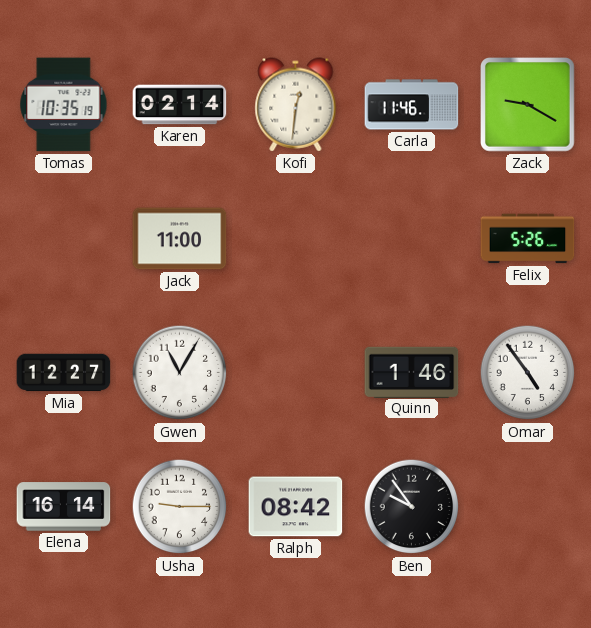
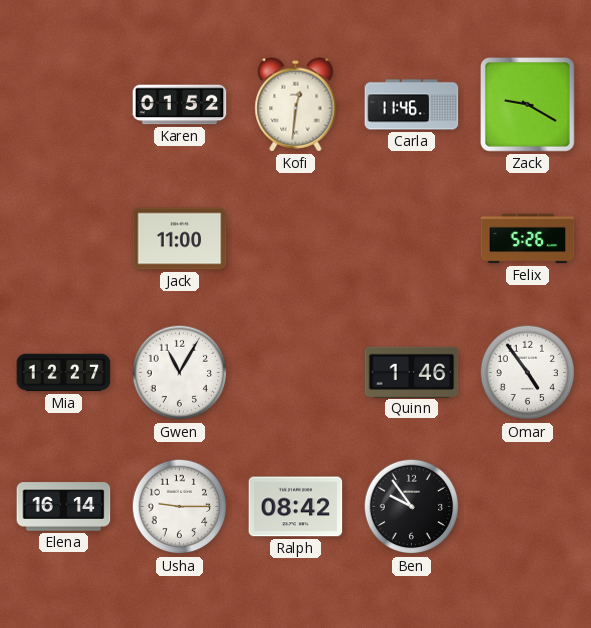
Tomas: 10:35 -> none (64, 105)
Karen: 02:14 -> 01:52 (180, 105)
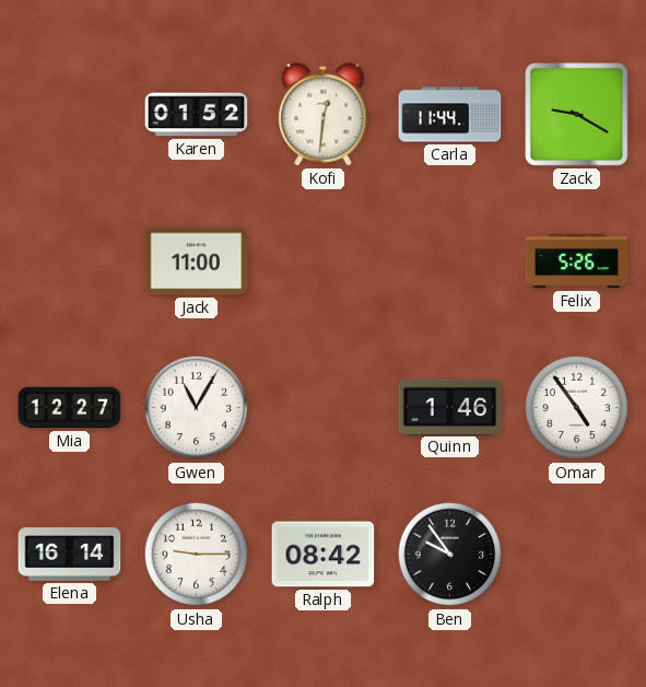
Carla: 11:46 -> 11:44 (450, 115)
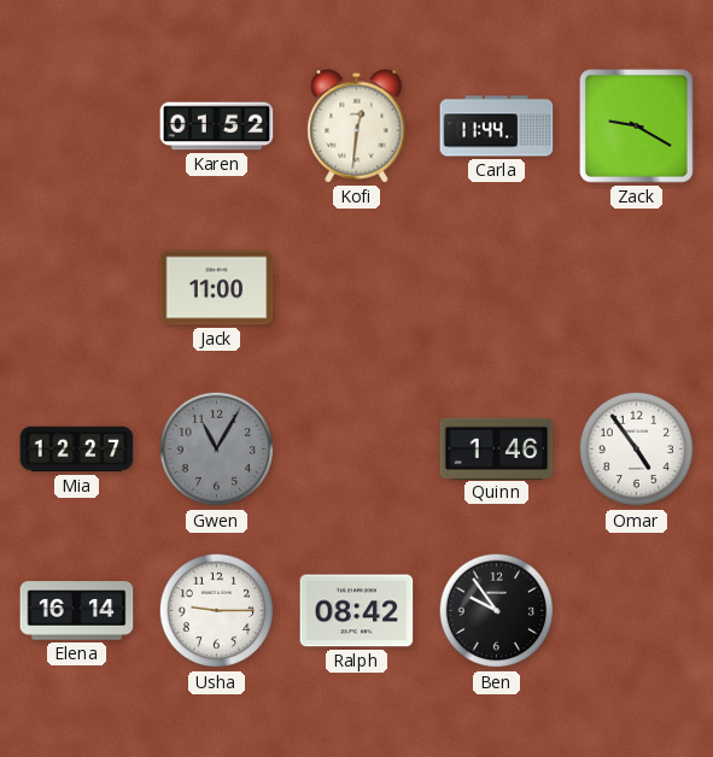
Felix: 5:26 -> none (577, 261)
Gwen dial: white -> grey (217, 450)
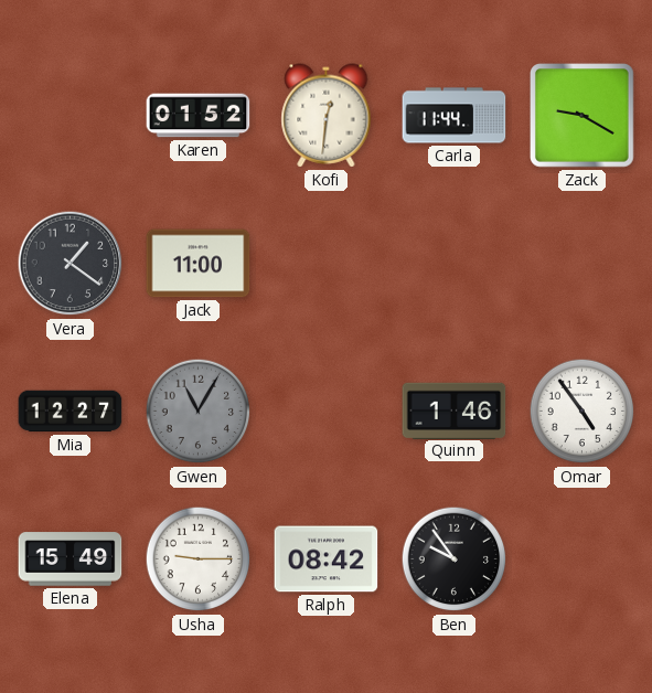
Vera: none -> 1:21 (71, 264)
Elena: 16:14 -> 15:49 (71, 559)
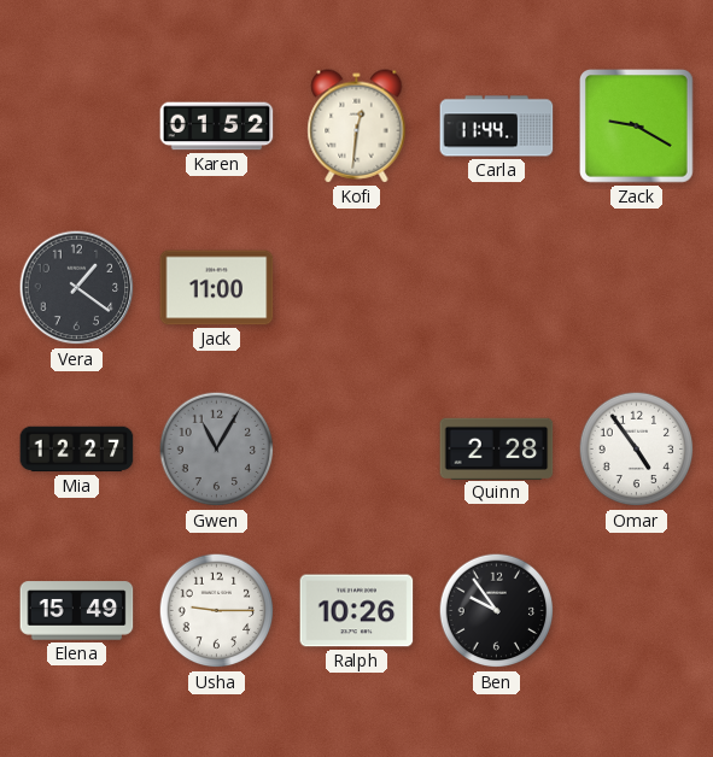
Quinn: 1:46 -> 2:28 (497, 448)
Ralph: 08:42 -> 10:26 (357, 611)
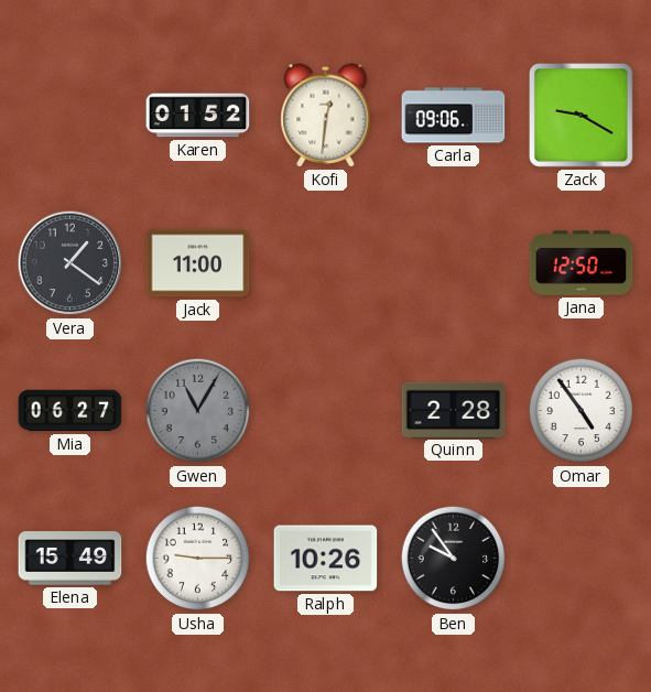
Carla: 11:44 -> 09:06 (454, 116)
Jana: none -> 12:50 (582, 263)
Mia: 12:27 -> 06:27 (70, 411)
